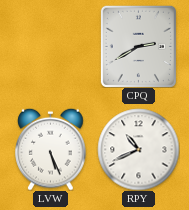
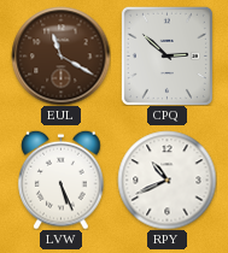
EUL: none -> 11:20 (60, 55)
CPQ: 2:40 -> 2:52 (166, 55)
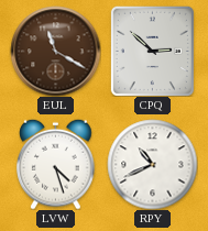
LVW: 5:26 -> 4:27 (56, 164)
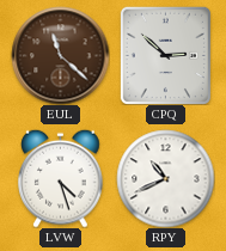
EUL: 11:20 -> 11:22 (60, 55)
